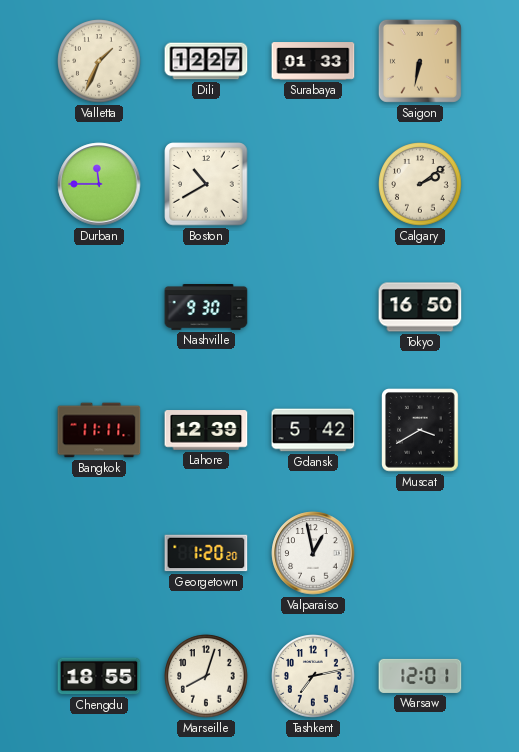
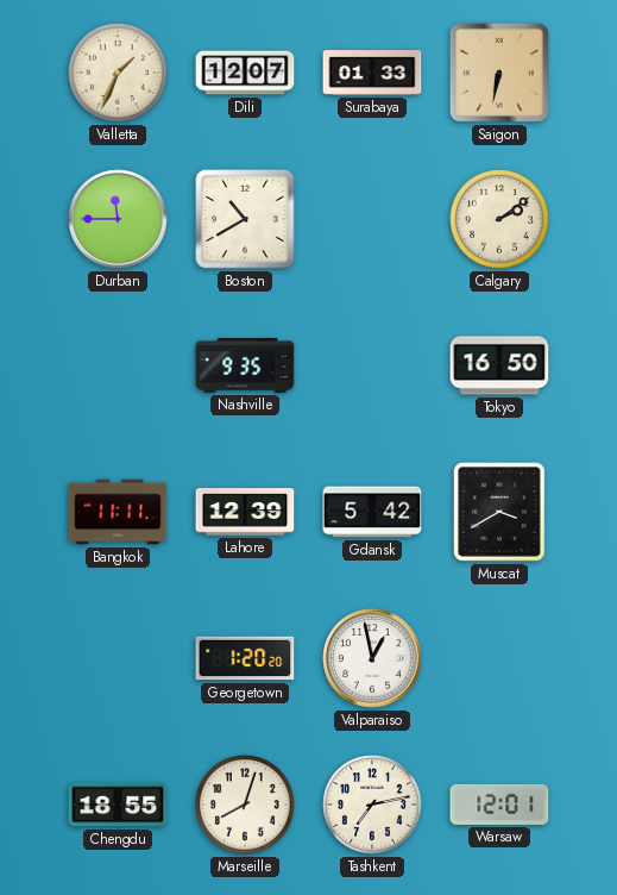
Dili: 12:27 -> 12:07 (245, 73)
Nashville: 9:30 -> 9:35 (245, 367)
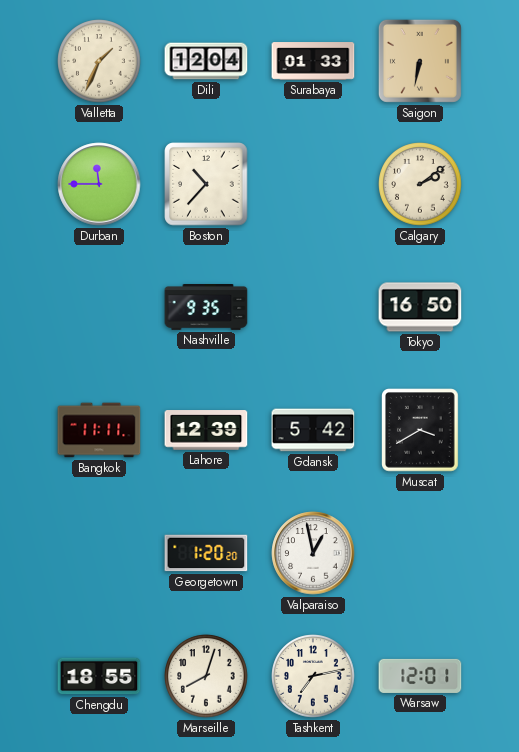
Dili: 12:07 -> 12:04 (206, 61)
Boston: 10:40 -> 10:37 (206, 184)
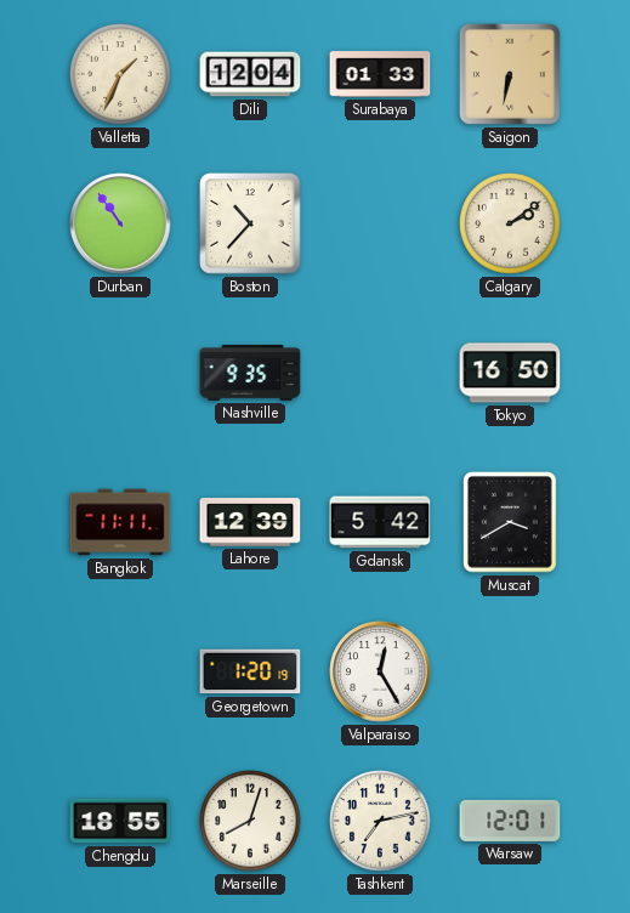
Durban: 11:45 -> 10:54 (120, 223)
Georgetown: 1:20:20 -> 1:20:19 (250, 671)
Valparaiso: 12:58 -> 12:25 (380, 671)
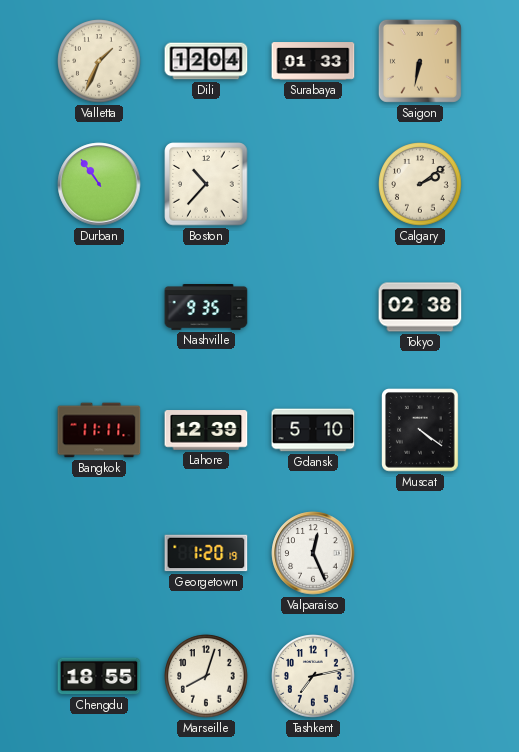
Tokyo: 16:50 -> 02:38 (420, 307)
Gdansk: 5:42 -> 5:10 (313, 430)
Muscat: 3:40 -> 4:21 (420, 430)
Valparaiso: 12:25 -> 12:26 (313, 553)
Warsaw: 12:01 -> none (510, 821)
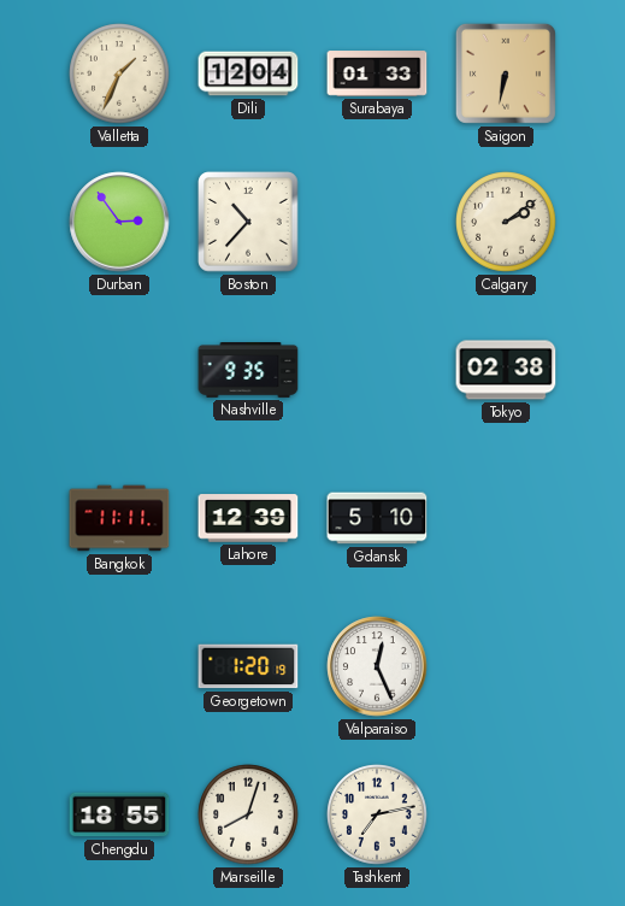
Durban: 10:54 -> 2:54 (119, 222)
Muscat: 4:21 -> none (420, 430)
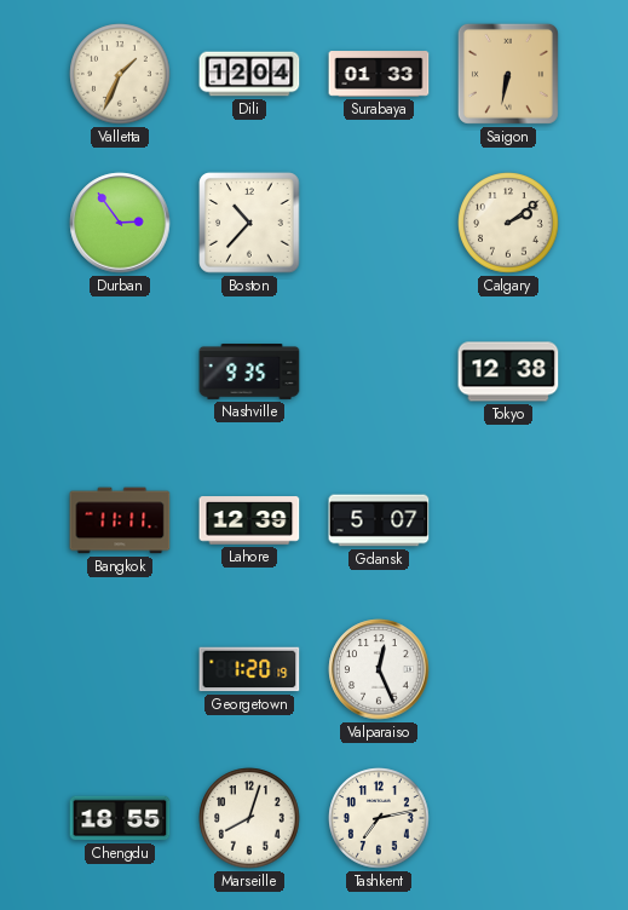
Tokyo: 02:38 -> 12:38 (508, 372)
Gdansk: 5:10 -> 5:07 (379, 520)
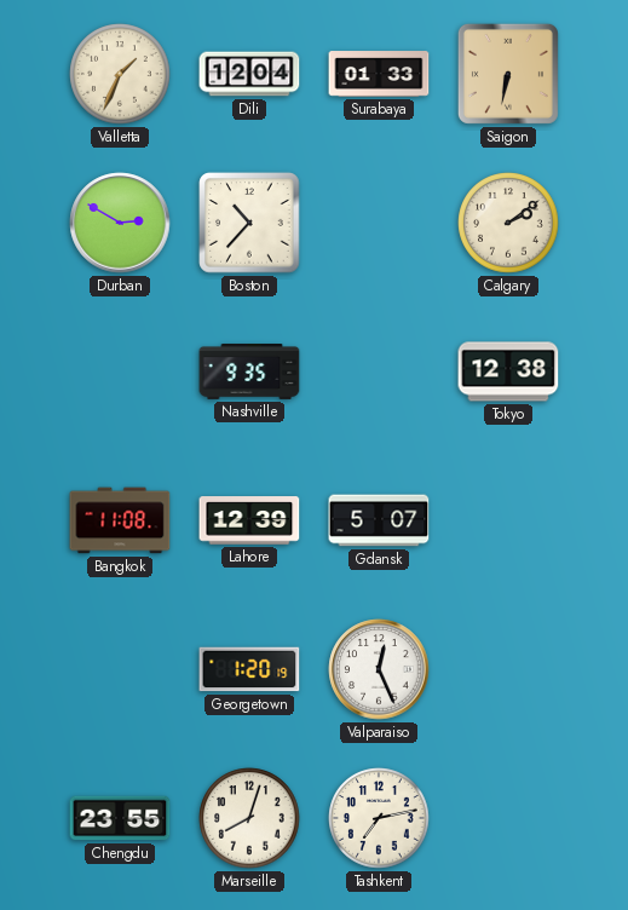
Durban: 2:54 -> 2:50 (120, 223)
Bangkok: 11:11 -> 11:08 (120, 520)
Chengdu: 18:55 -> 23:55 (120, 818)
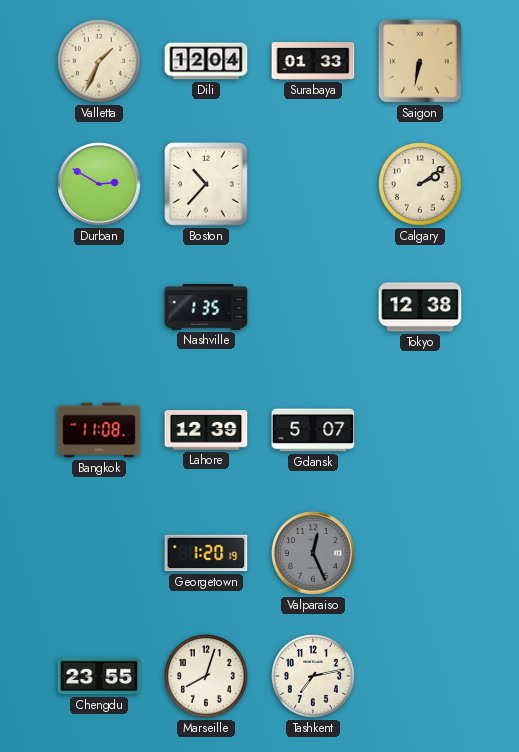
Nashville: 9:35 -> 1:35 (206, 308)
Valparaiso dial: white -> grey (313, 553)
